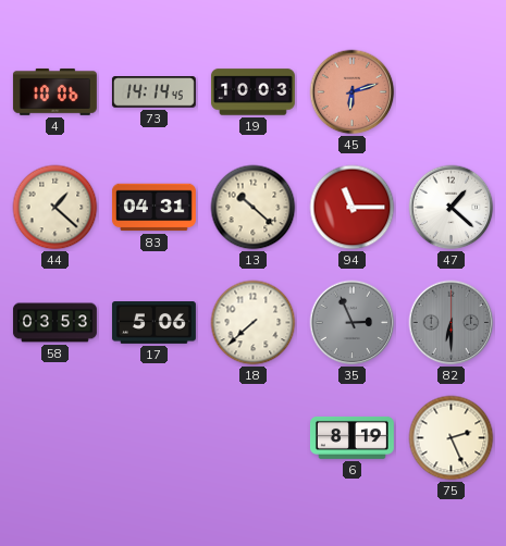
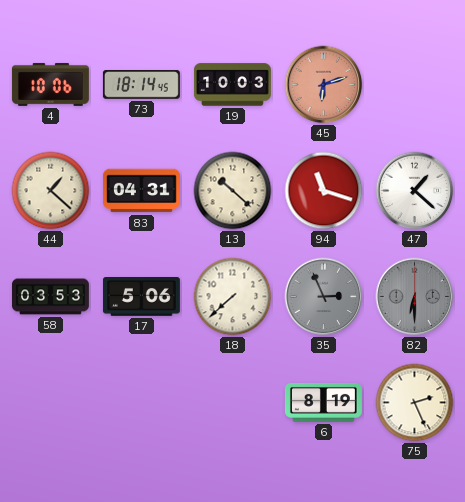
73: 14:14 -> 18:14 (141, 85)
94: 11:15 -> 11:18 (324, 191)
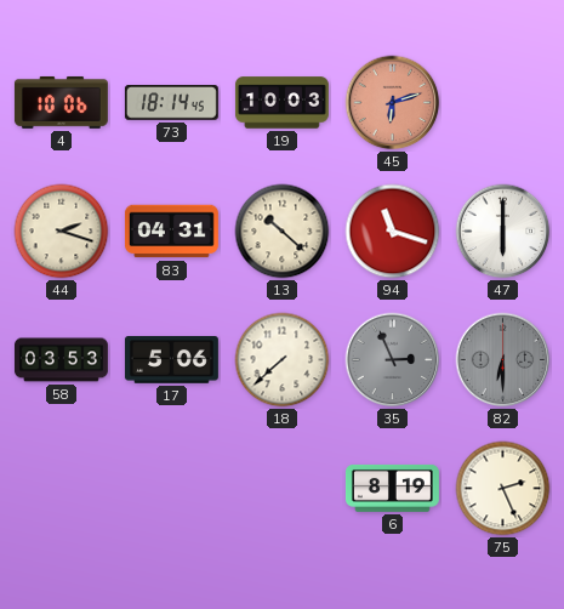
44: 1:22 -> 2:18 (62, 232)
47: 1:22 -> 6:00 (503, 232)
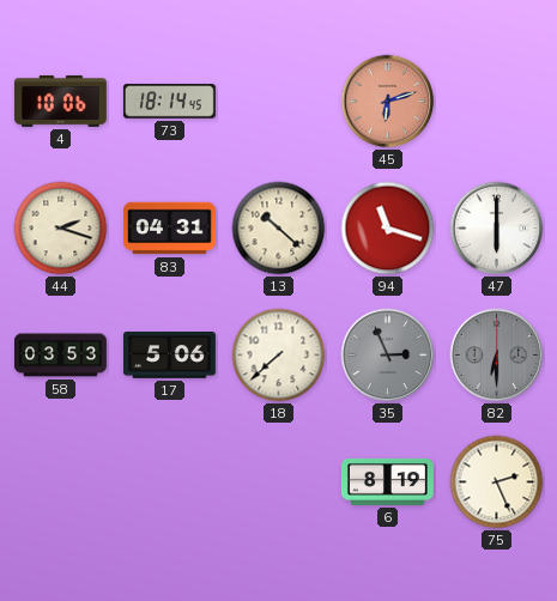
19: 10:03 -> none (281, 103)
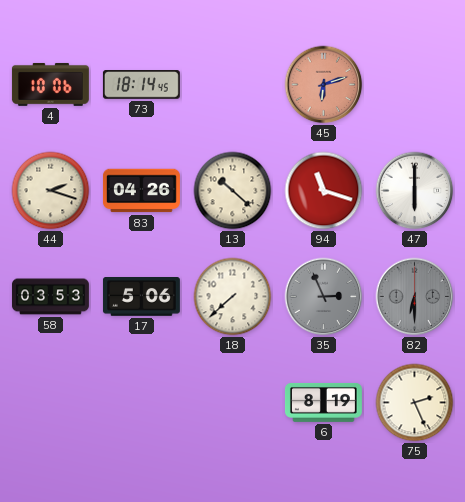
83: 04:31 -> 04:26 (141, 191)
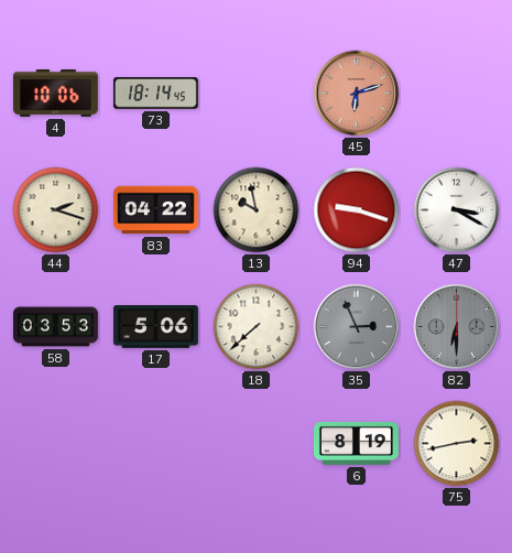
83: 04:26 -> 04:22 (155, 210)
13: 10:22 -> 9:58 (257, 210)
94: 11:18 -> 9:18 (357, 210)
47: 6:00 -> 3:20 (457, 210)
75: 2:26 -> 2:43 (457, 444)
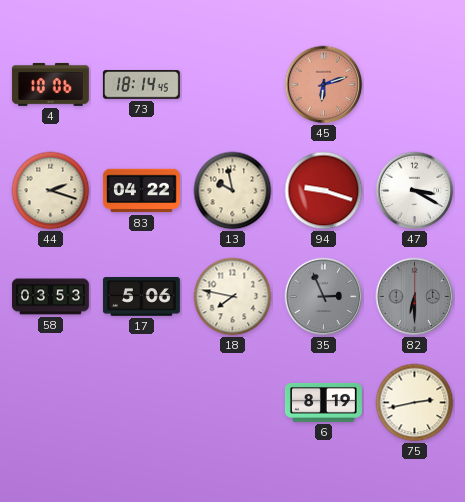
18: 7:38 -> 7:47 (233, 297)
